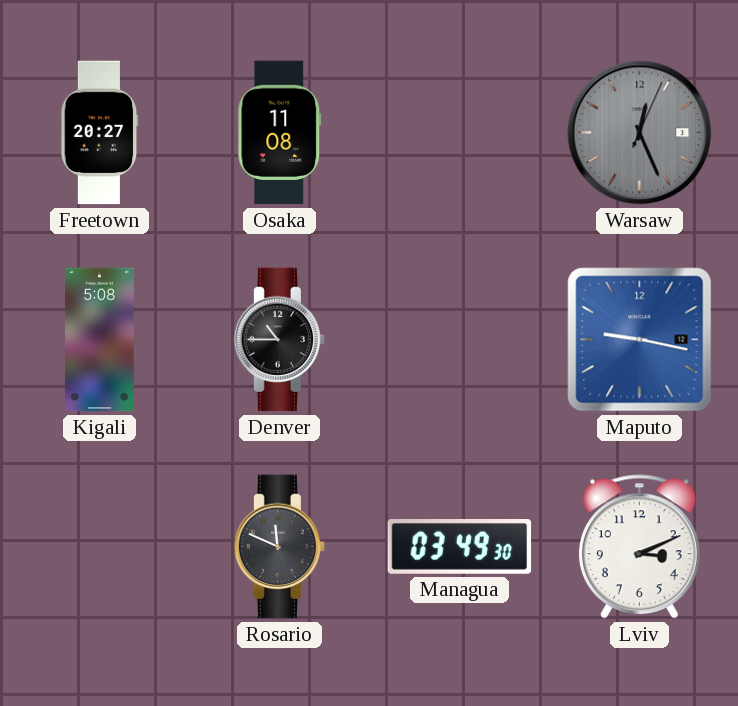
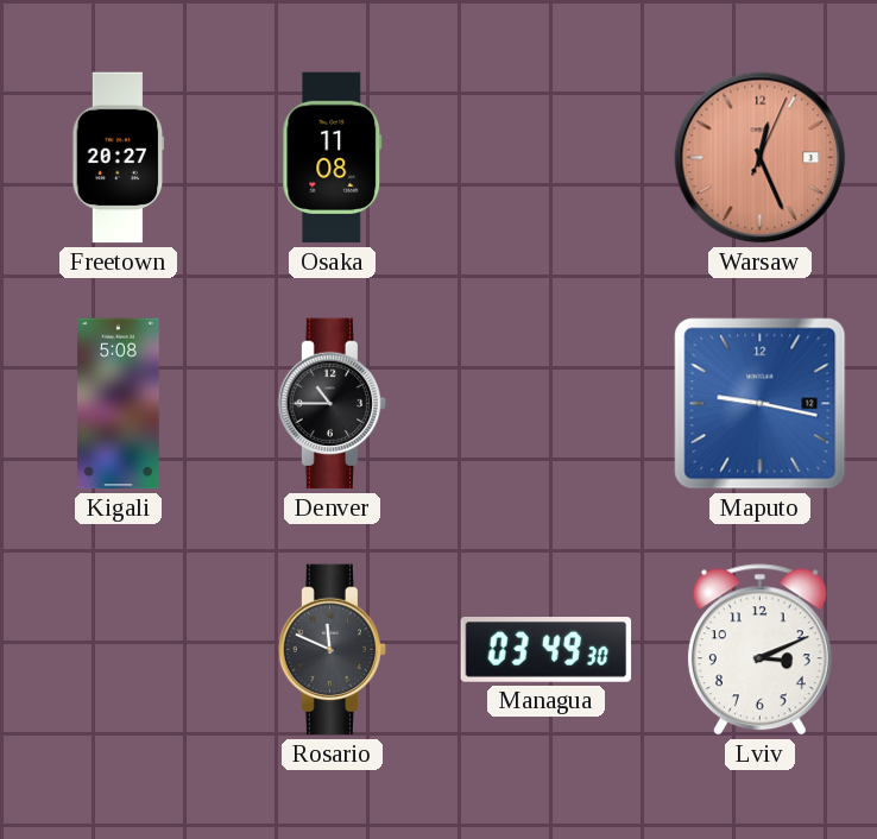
Warsaw dial: grey -> salmon (761, 158)
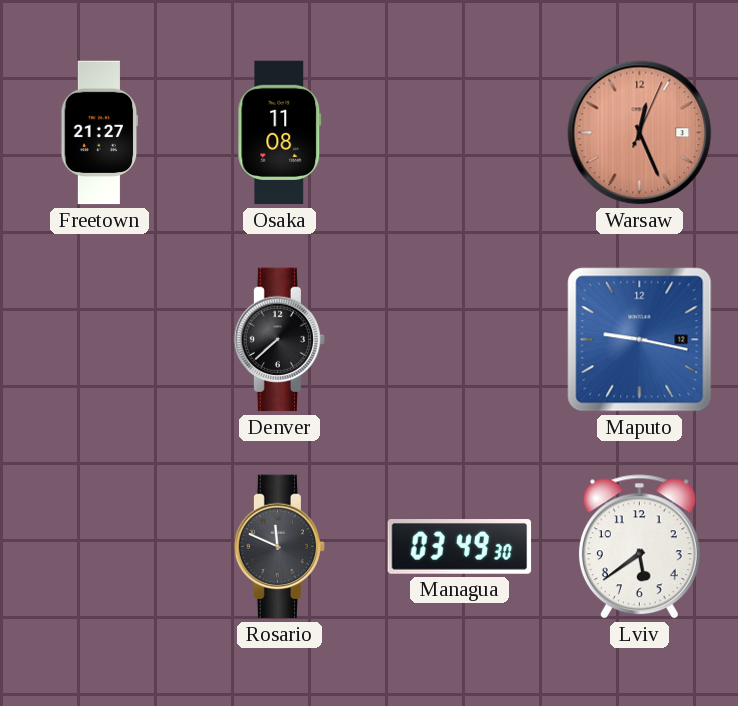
Freetown: 20:27 -> 21:27 (100, 133)
Kigali: 5:08 -> none (119, 404)
Denver: 10:45 -> 7:38 (280, 340)
Lviv: 3:11 -> 5:39 (639, 547)
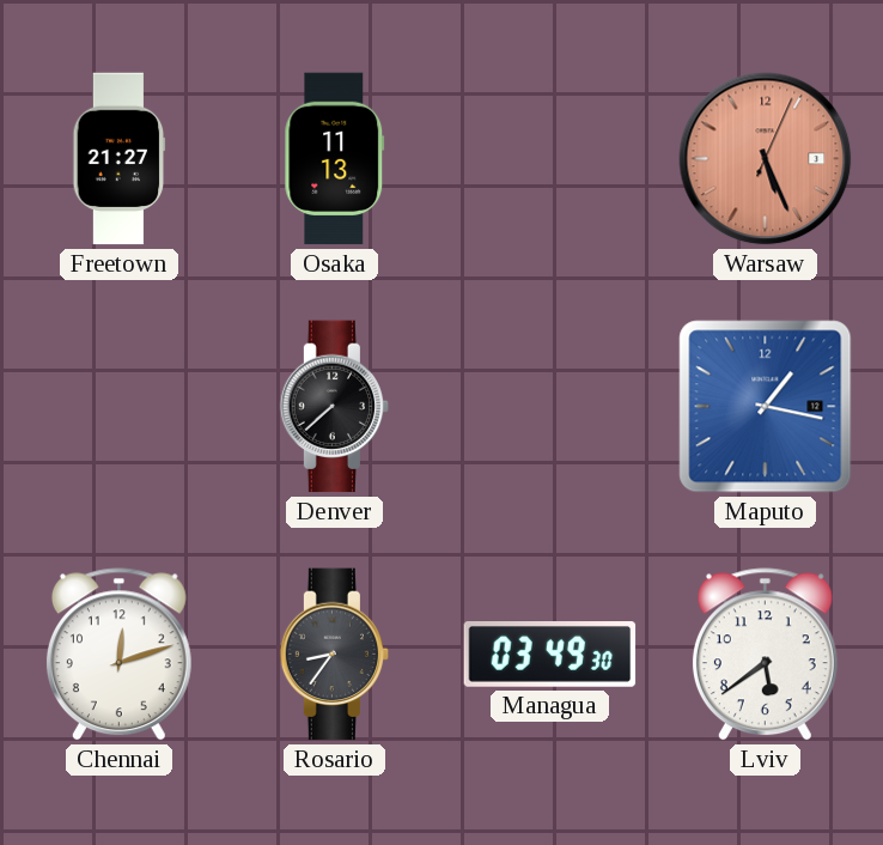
Osaka: 11:08 -> 11:13 (335, 159)
Warsaw: 12:26 -> 5:26 (766, 159)
Maputo: 9:17 -> 1:17 (766, 407)
Chennai: none -> 12:12 (118, 655)
Rosario: 11:49 -> 8:36 (335, 655)
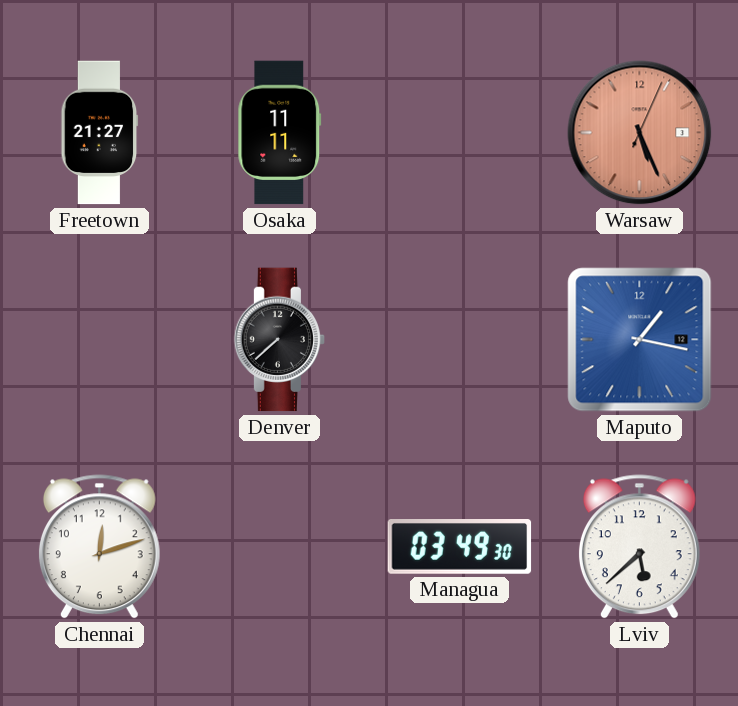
Osaka: 11:13 -> 11:11 (280, 133)
Rosario: 8:36 -> none (335, 655)
Lviv: 5:39 -> 5:38 (639, 547)
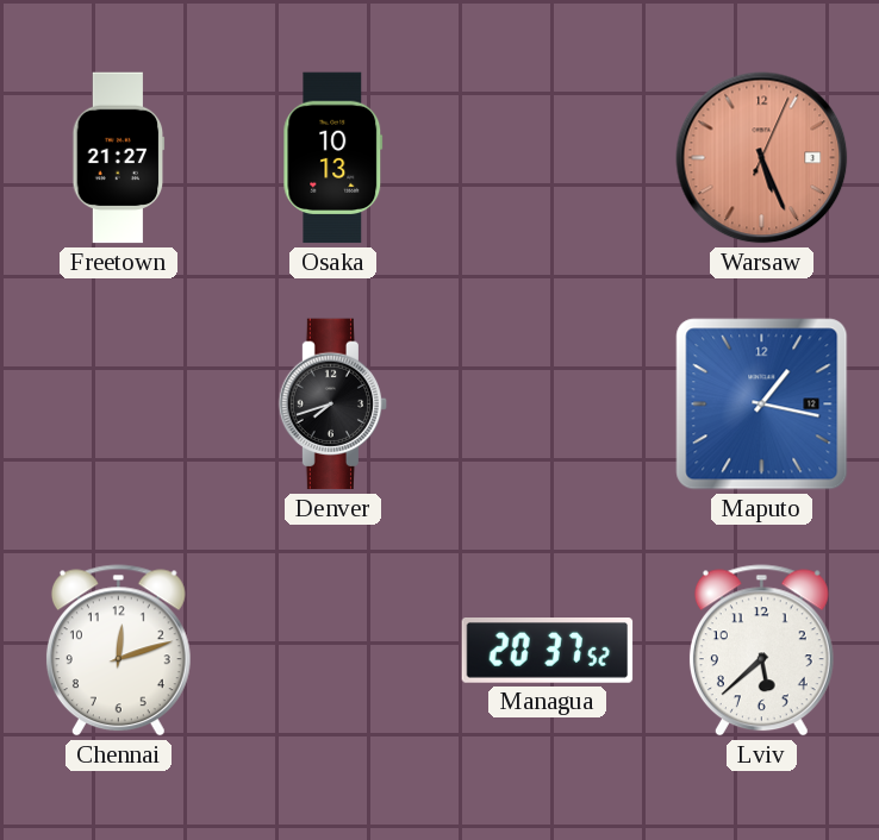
Osaka: 11:11 -> 10:13 (333, 158)
Denver: 7:38 -> 7:42 (333, 405)
Managua: 03:49 -> 20:37 (548, 651)
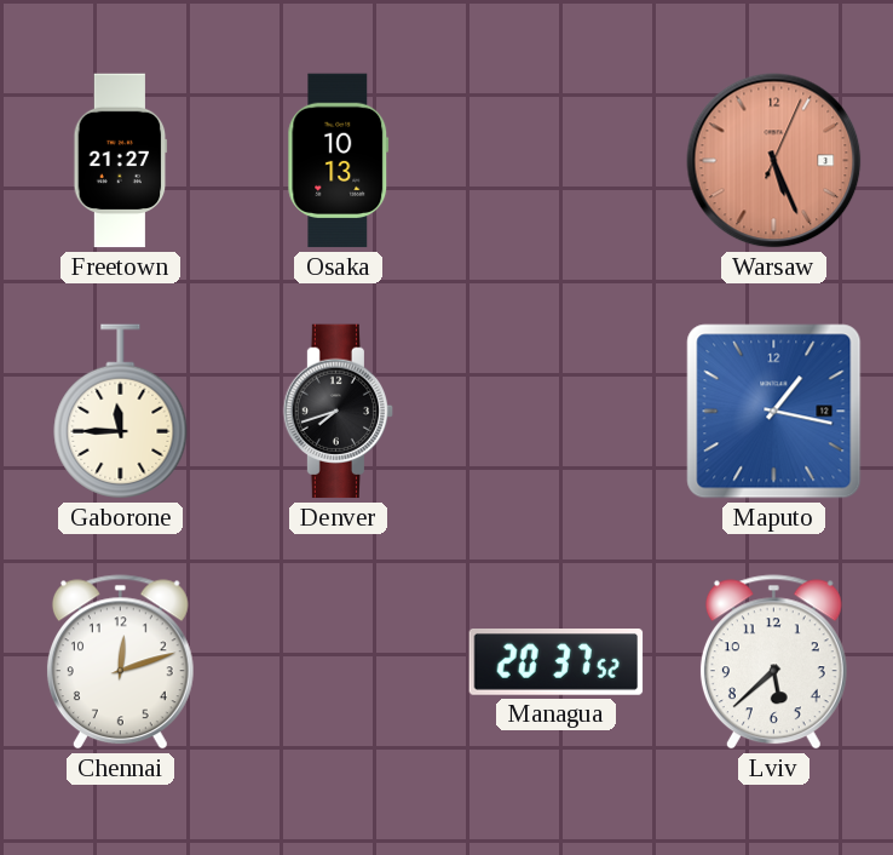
Gaborone: none -> 11:45 (121, 412)
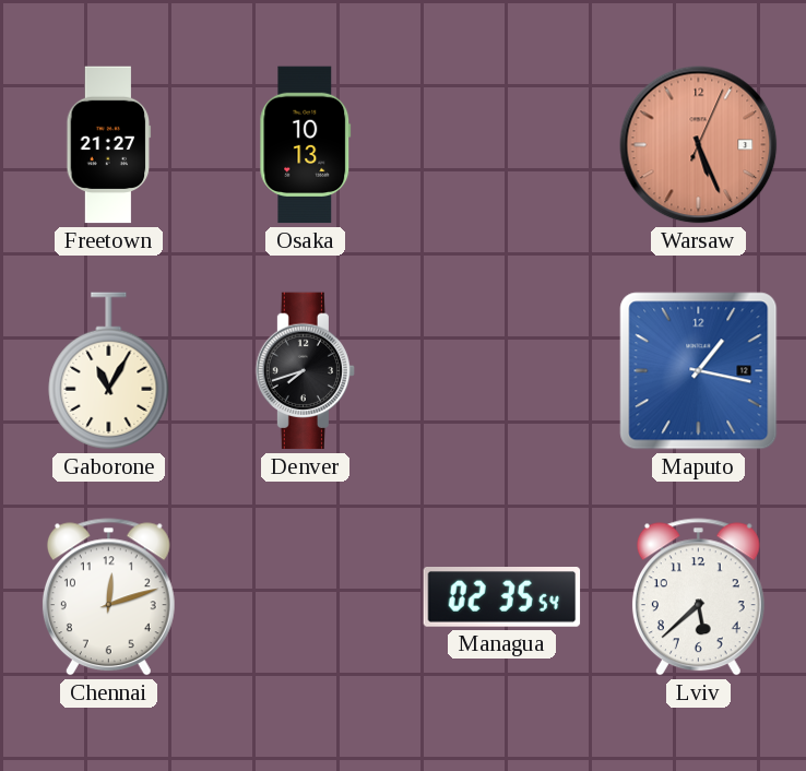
Gaborone: 11:45 -> 11:05 (109, 371)
Managua: 20:37 -> 02:35 (502, 597)
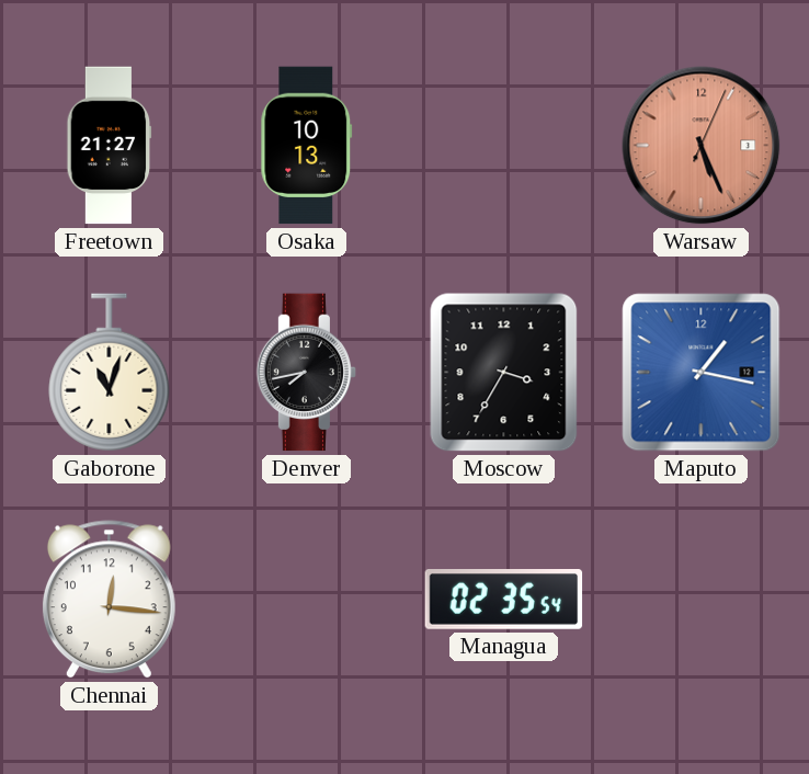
Gaborone: 11:05 -> 11:03 (110, 373)
Denver: 7:42 -> 7:43 (307, 373)
Moscow: none -> 3:35 (504, 373)
Chennai: 12:12 -> 12:16 (109, 600)
Lviv: 5:38 -> none (698, 597)
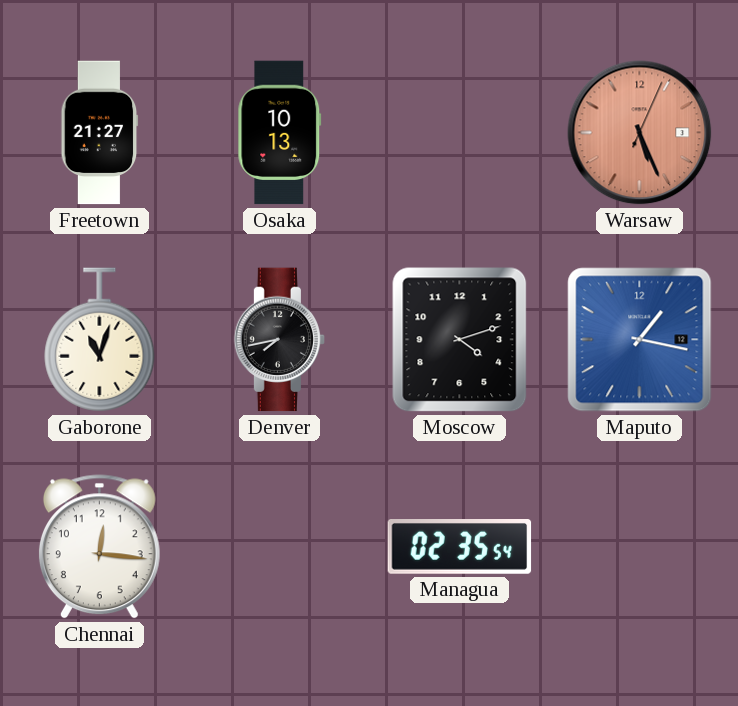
Moscow: 3:35 -> 4:12 (460, 340)
